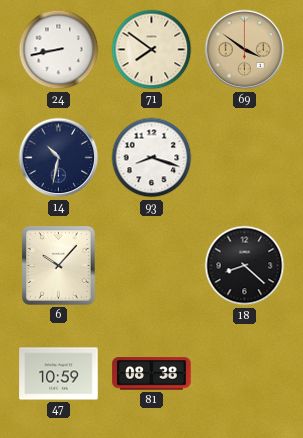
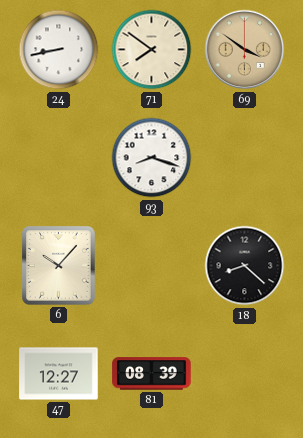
14: 10:32 -> none (59, 158)
47: 10:59 -> 12:27 (59, 374)
81: 08:38 -> 08:39 (152, 374)
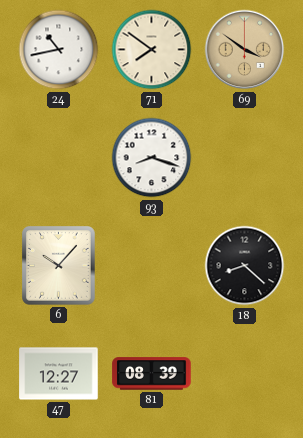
24: 8:43 -> 10:43 (59, 50)
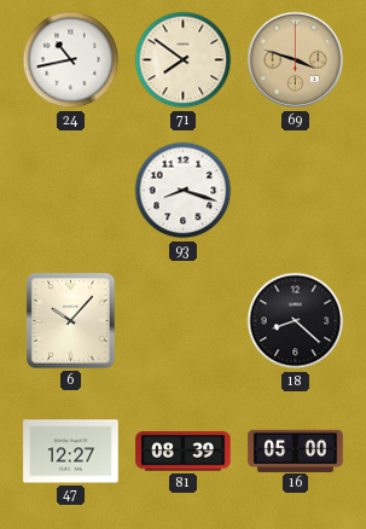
69: 3:51 -> 3:48 (296, 60)
16: none -> 05:00 (296, 450)
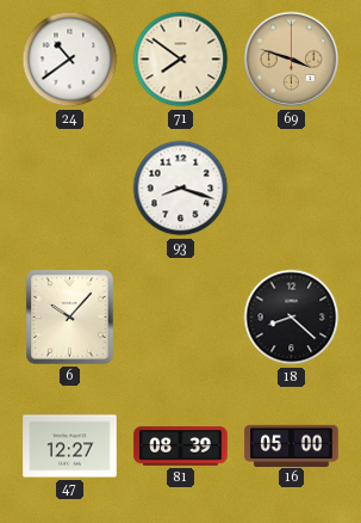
24: 10:43 -> 10:39 (70, 60)
